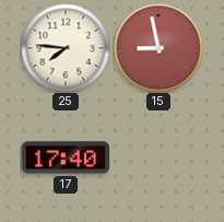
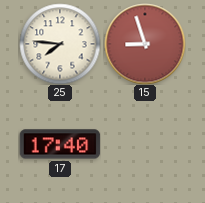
15: 8:58 -> 8:57 (145, 44)
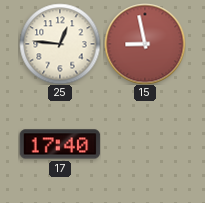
25: 7:46 -> 12:46 (60, 44)
15: 8:57 -> 8:58 (145, 44)
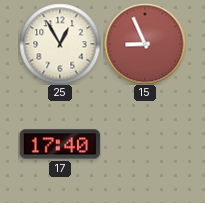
25: 12:46 -> 12:55 (60, 44)
15: 8:58 -> 8:56 (145, 44)
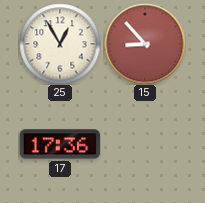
15: 8:56 -> 8:53 (145, 44)
17: 17:40 -> 17:36 (60, 144)
